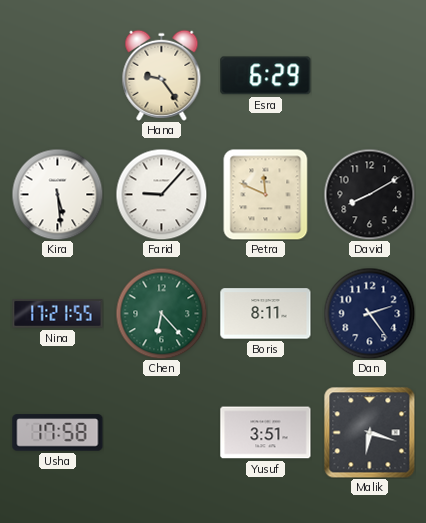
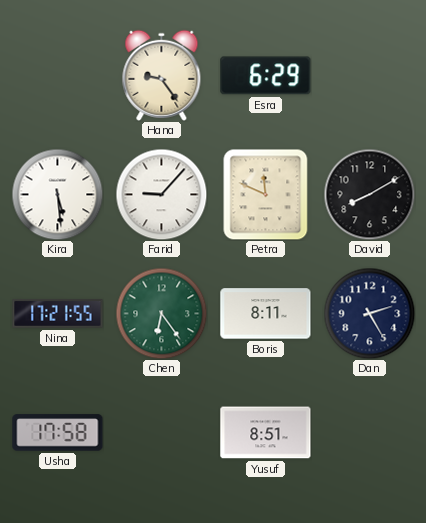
Chen: 6:23 -> 6:24 (161, 313)
Dan: 2:24 -> 2:25 (369, 313)
Yusuf: 3:51 -> 8:51 (266, 433)
Malik: 6:18 -> none (369, 432)
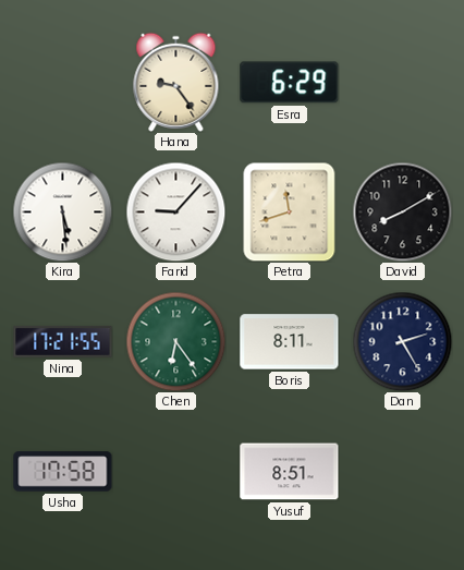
Petra: 11:49 -> 11:42 (290, 211)
